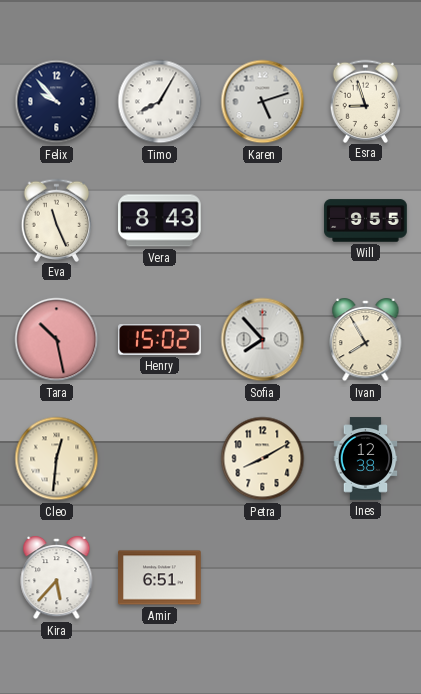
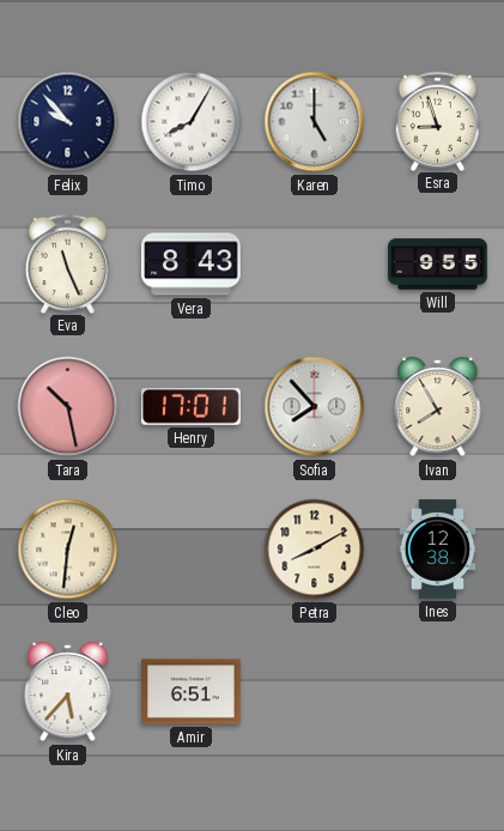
Karen: 5:12 -> 5:00 (315, 122)
Henry: 15:02 -> 17:01 (192, 407)
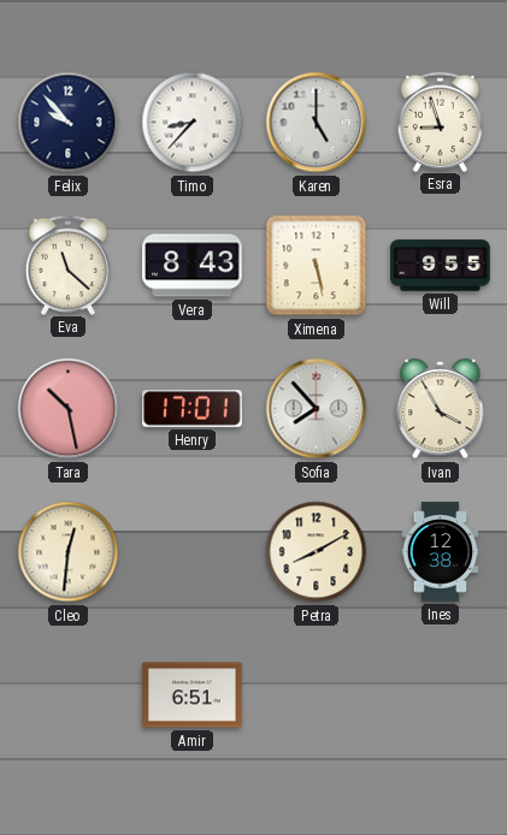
Timo: 8:05 -> 8:37 (193, 123)
Eva: 11:26 -> 11:22 (69, 265)
Ximena: none -> 5:28 (317, 266)
Ivan: 7:55 -> 3:55 (441, 409)
Kira: 5:37 -> none (68, 692)
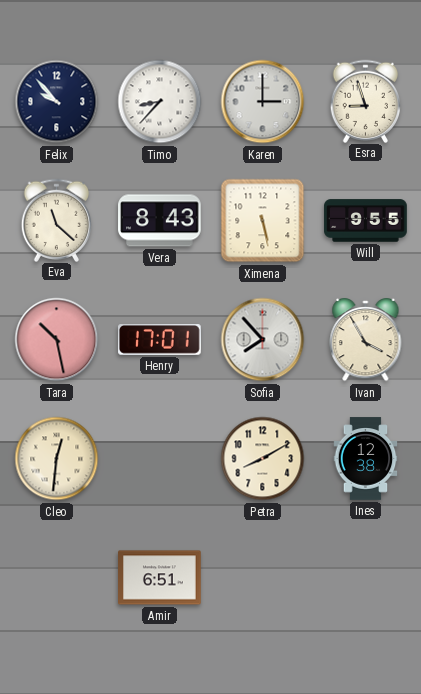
Karen: 5:00 -> 3:00 (263, 102)
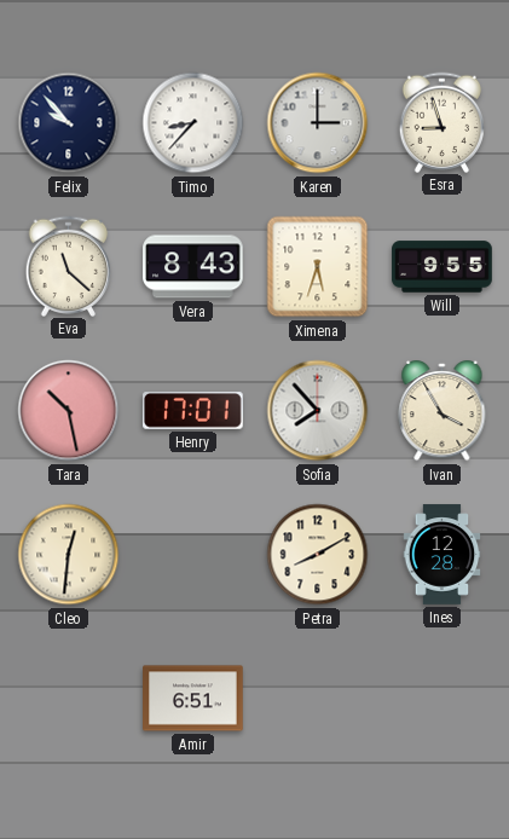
Ximena: 5:28 -> 5:33 (318, 267)
Ines: 12:38 -> 12:28 (443, 555)
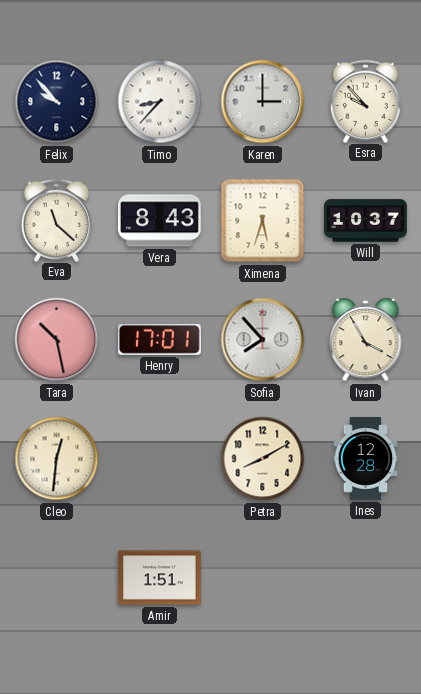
Esra: 8:57 -> 9:53 (366, 101)
Will: 9:55 -> 10:37 (366, 221)
Amir: 6:51 -> 1:51 (160, 578)
